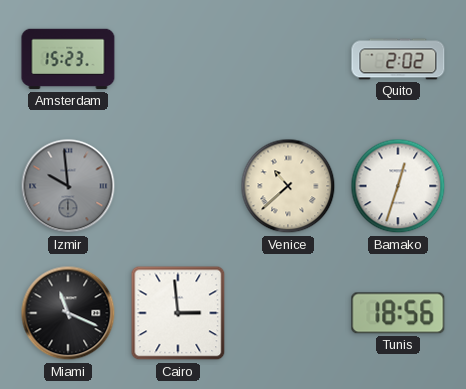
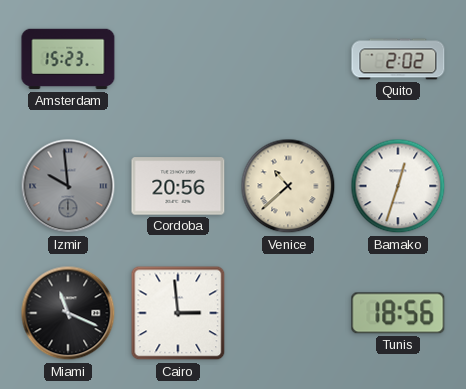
Cordoba: none -> 20:56 (178, 186)
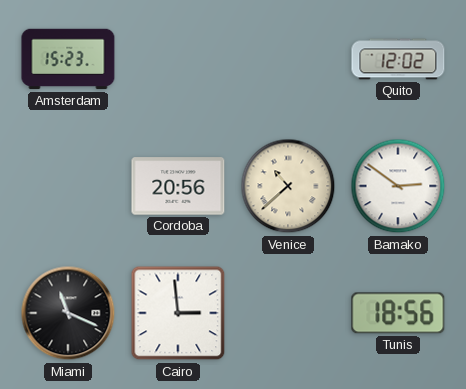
Quito: 2:02 -> 12:02 (398, 59)
Izmir: 9:59 -> none (68, 186)
Bamako: 12:33 -> 2:51 (398, 186)
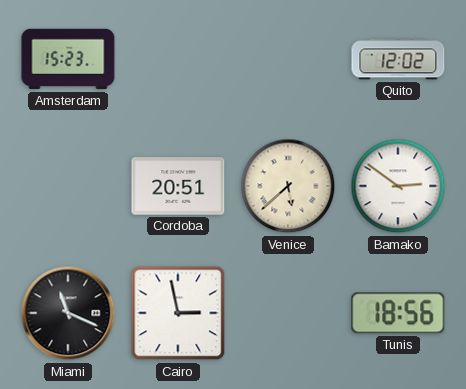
Cordoba: 20:56 -> 20:51 (178, 186)
Venice: 10:38 -> 5:38 (288, 186)
Cairo: 2:59 -> 2:58 (178, 313)
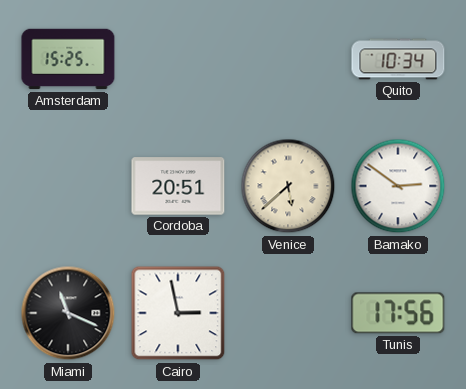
Amsterdam: 15:23 -> 15:25 (68, 59)
Quito: 12:02 -> 10:34 (398, 59)
Tunis: 18:56 -> 17:56 (398, 313)
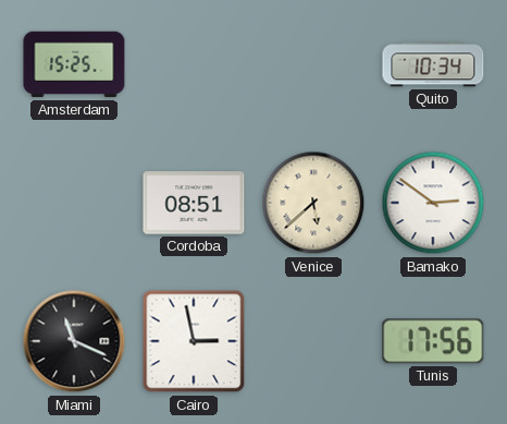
Cordoba: 20:51 -> 08:51 (194, 203)
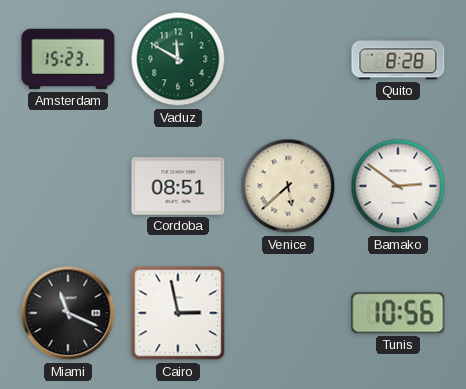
Amsterdam: 15:25 -> 15:23 (68, 59)
Vaduz: none -> 11:50 (178, 59)
Quito: 10:34 -> 8:28 (398, 59)
Tunis: 17:56 -> 10:56 (398, 313)
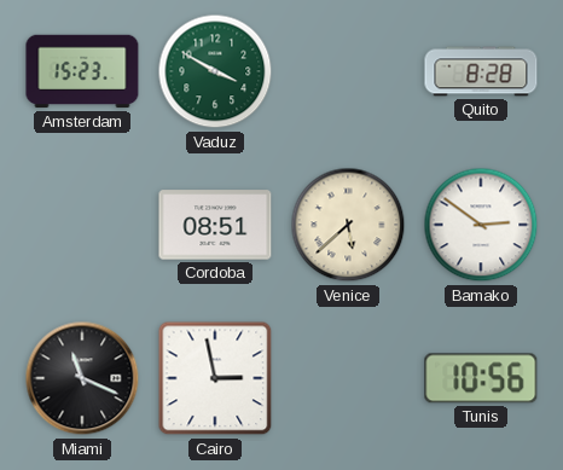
Vaduz: 11:50 -> 3:50 (215, 71)
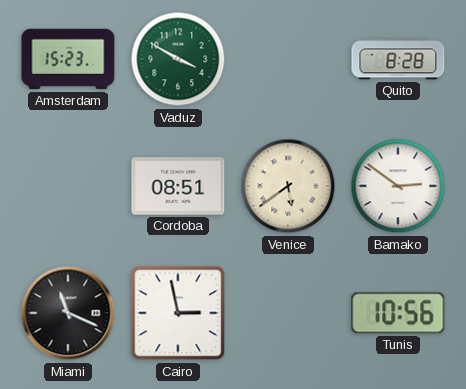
Venice: 5:38 -> 5:39 (288, 186)
